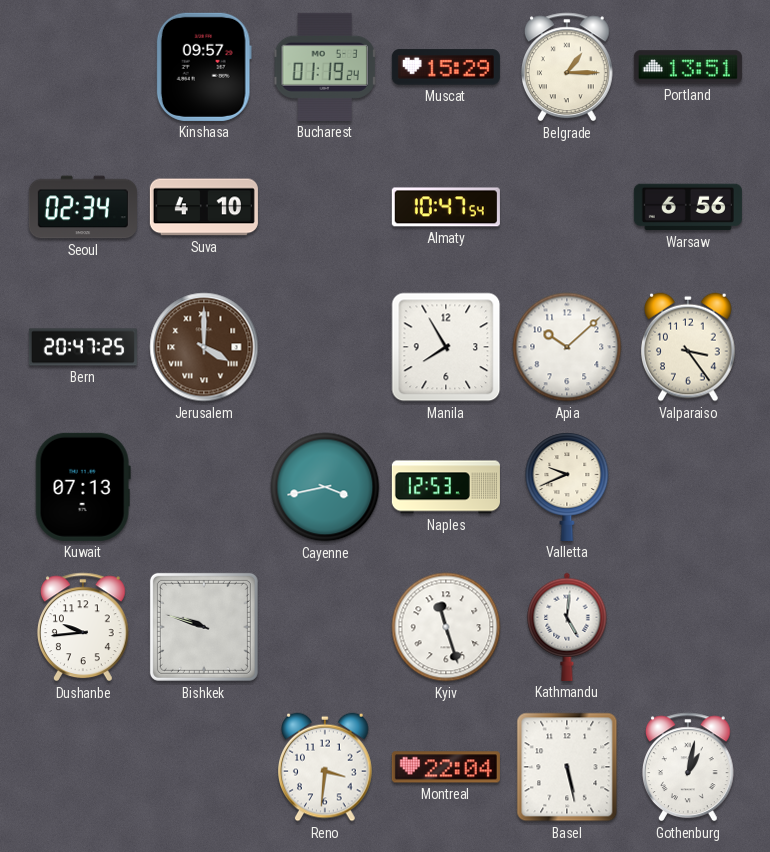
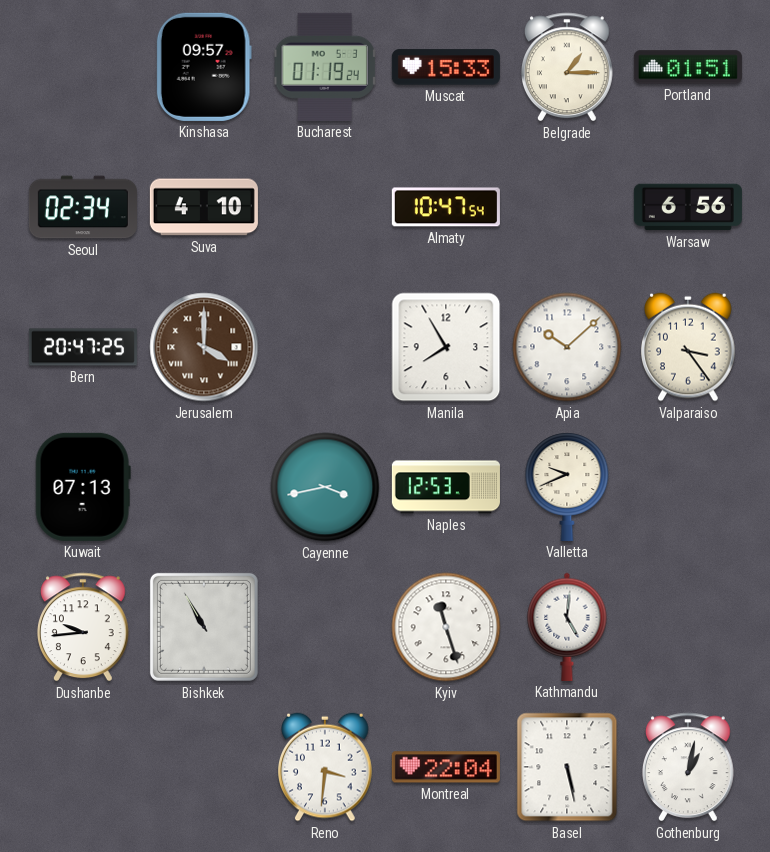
Muscat: 15:29 -> 15:33 (446, 67)
Portland: 13:51 -> 01:51 (688, 67)
Bishkek: 9:48 -> 10:55 (204, 627)
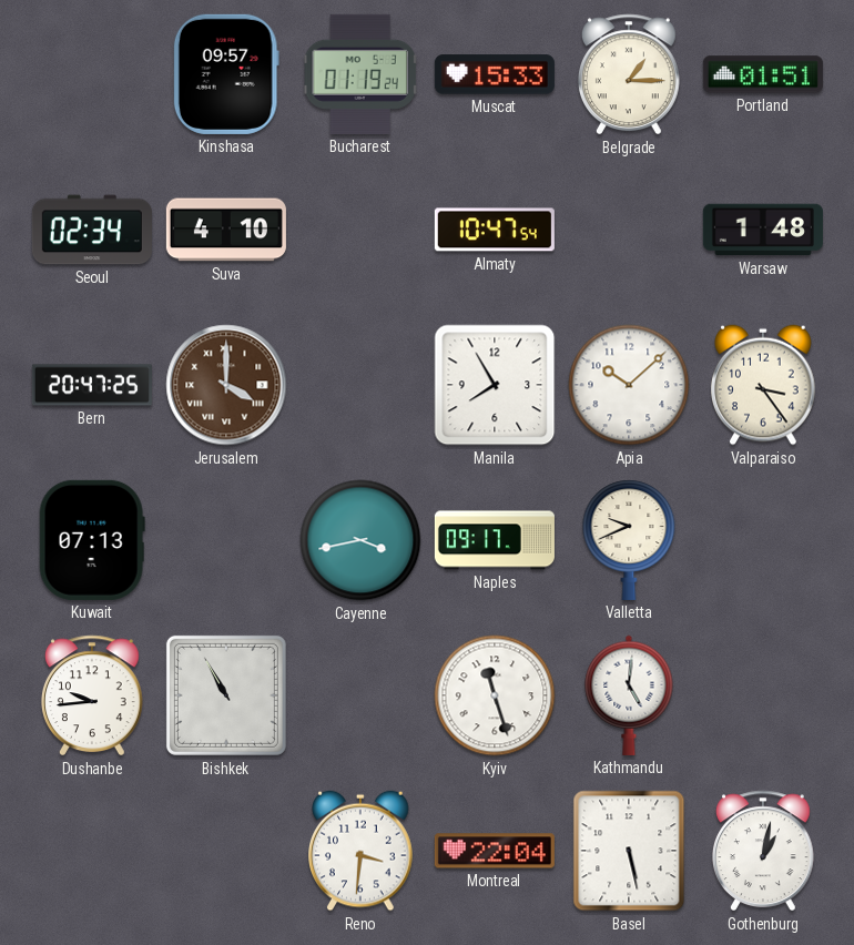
Warsaw: 6:56 -> 1:48 (763, 230)
Naples: 12:53 -> 09:17 (495, 540)
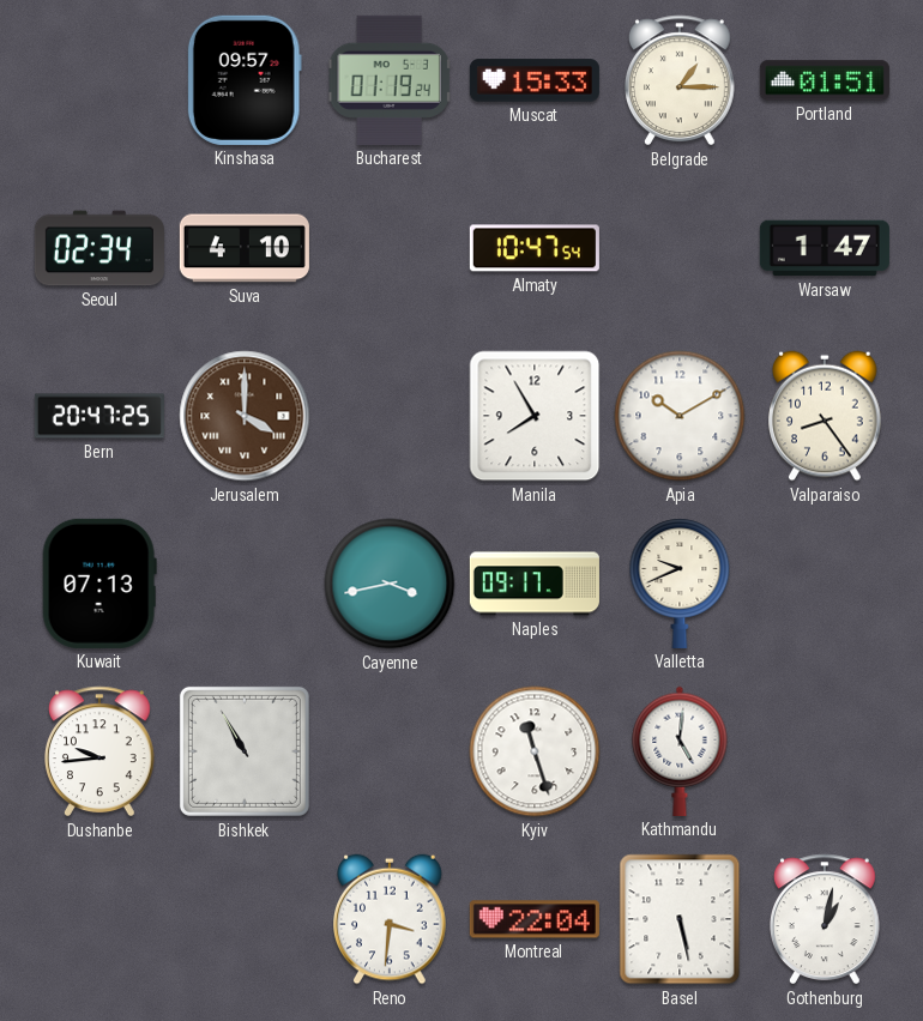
Warsaw: 1:48 -> 1:47 (825, 248)
Apia: 10:08 -> 10:10 (680, 416)
Valparaiso: 3:24 -> 8:24 (825, 416)
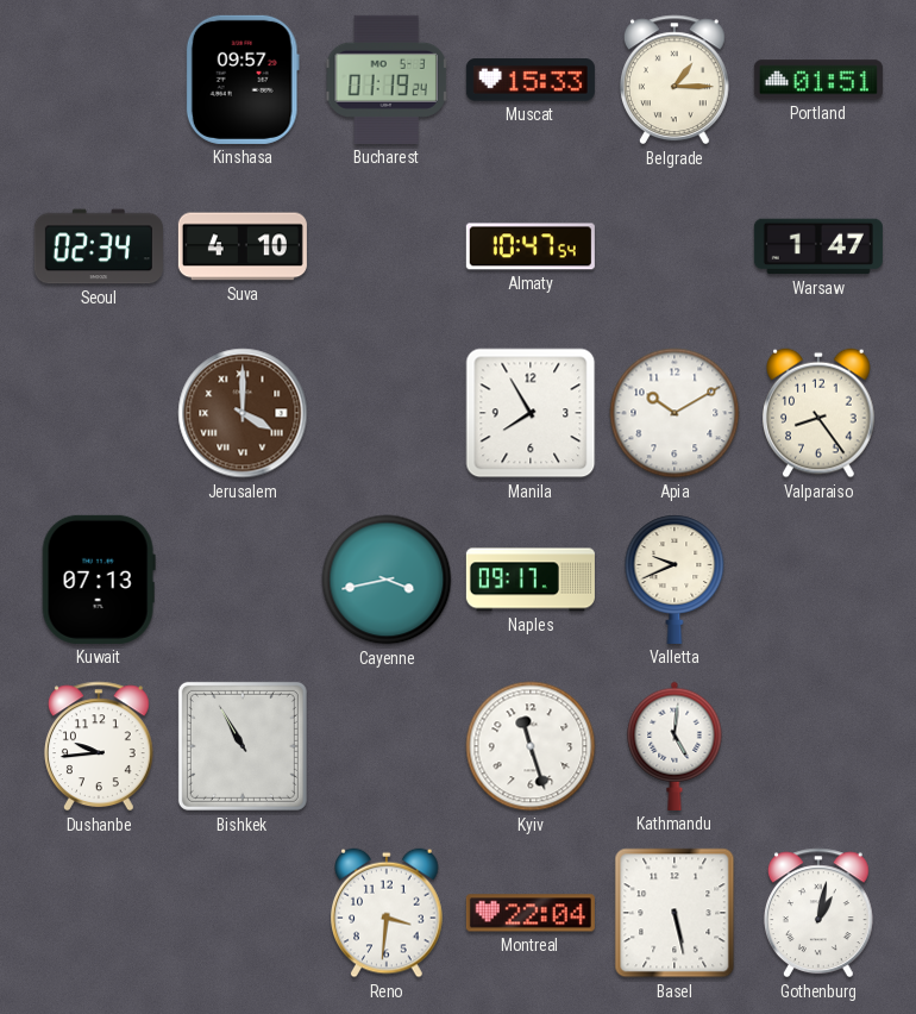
Bern: 20:47 -> none (99, 416)
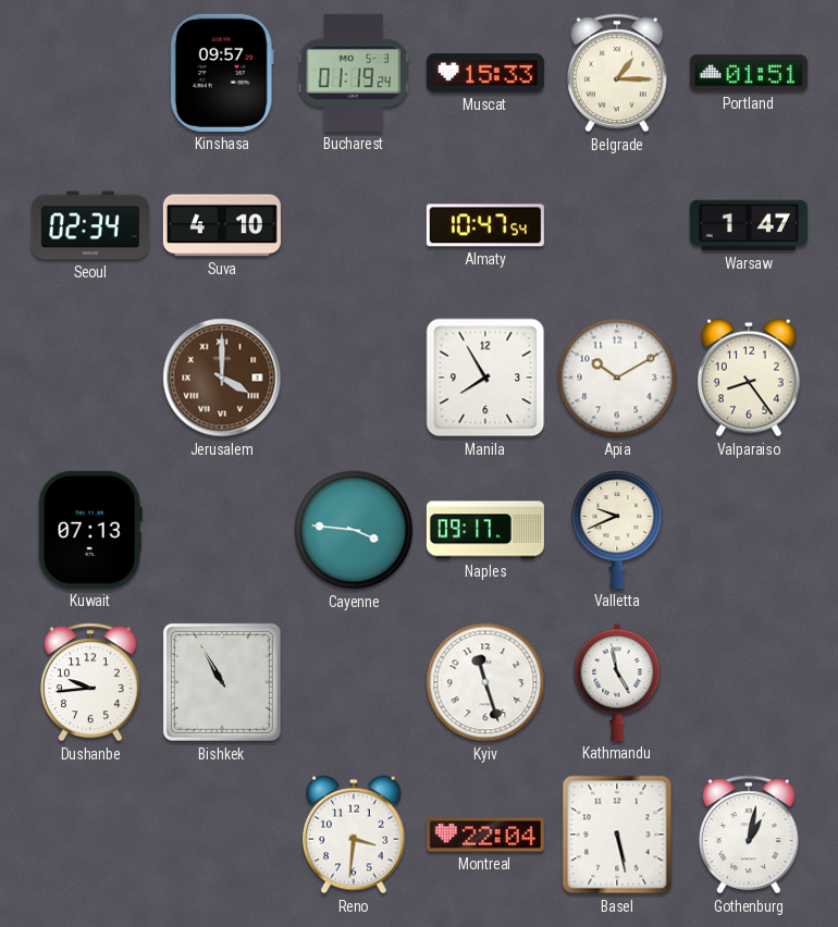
Cayenne: 3:43 -> 3:46 (354, 530)
Kathmandu: 5:01 -> 4:58 (617, 682)
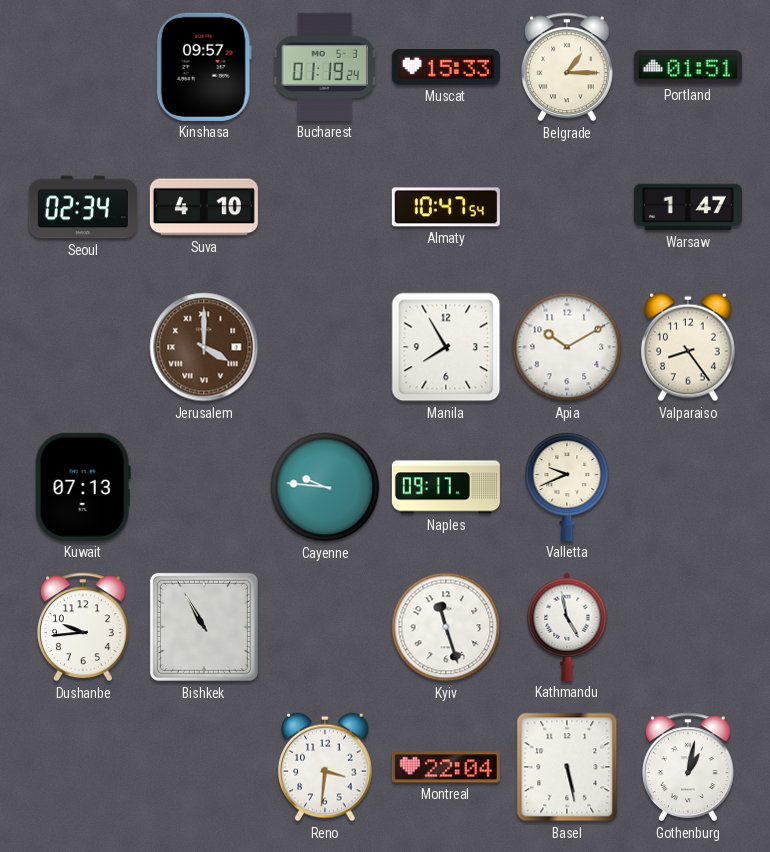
Cayenne: 3:46 -> 9:46 (325, 487)
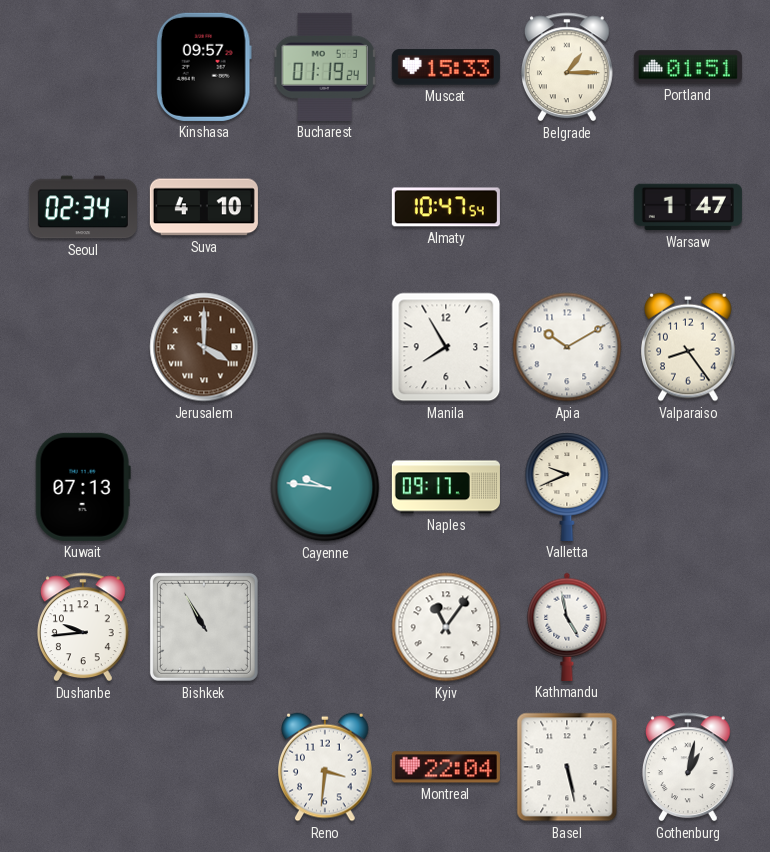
Kyiv: 11:27 -> 11:06 (446, 627)
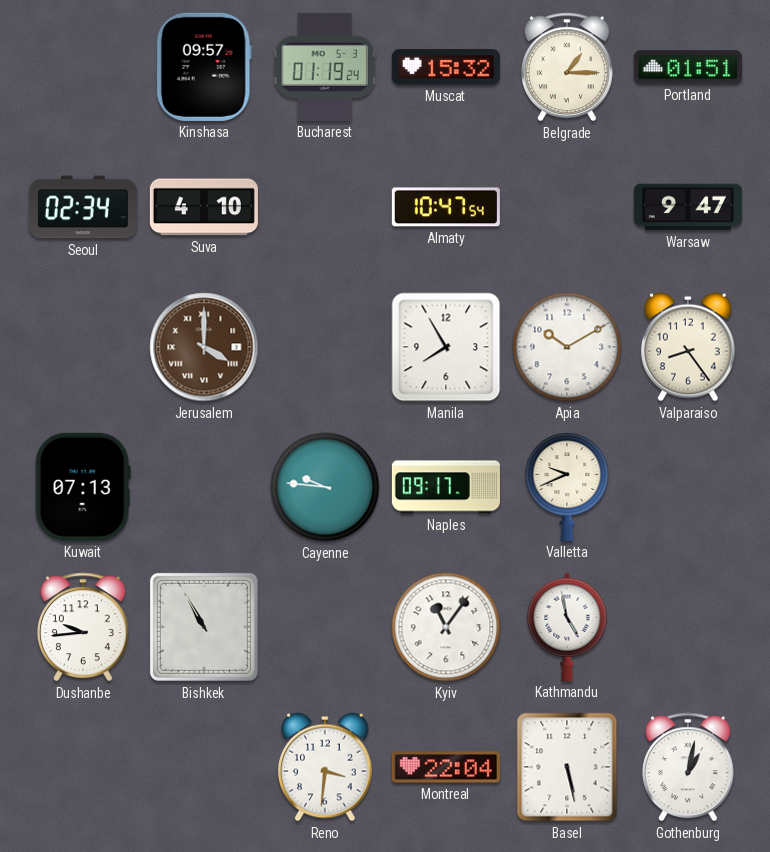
Muscat: 15:33 -> 15:32 (446, 67)
Warsaw: 1:47 -> 9:47 (688, 207)
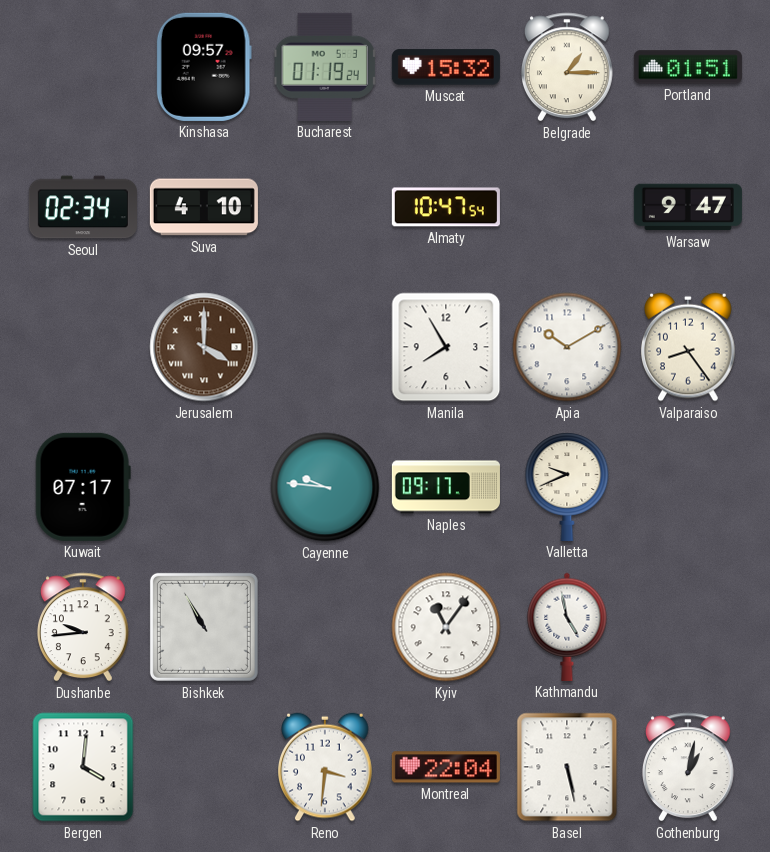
Kuwait: 07:13 -> 07:17 (83, 487)
Bergen: none -> 4:01 (83, 767)
